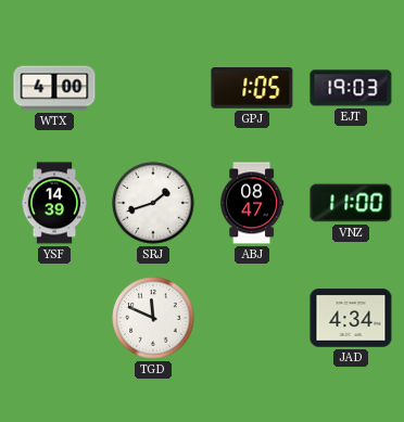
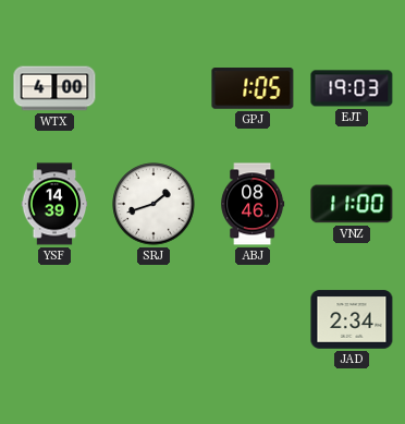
ABJ: 08:47 -> 08:46 (253, 204)
TGD: 11:49 -> none (153, 318)
JAD: 4:34 -> 2:34 (352, 319)
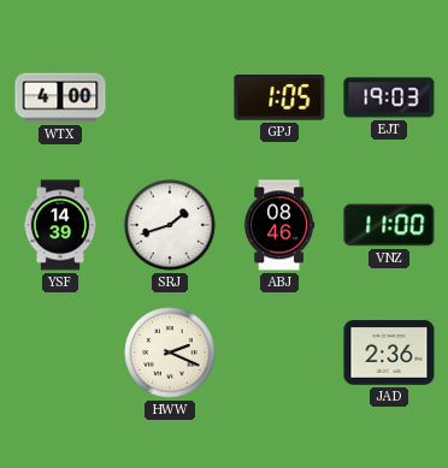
HWW: none -> 2:19 (170, 353)
JAD: 2:34 -> 2:36 (389, 353)
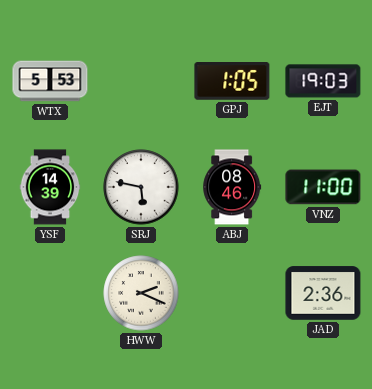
WTX: 4:00 -> 5:53 (50, 81)
SRJ: 1:42 -> 5:47 (141, 187)
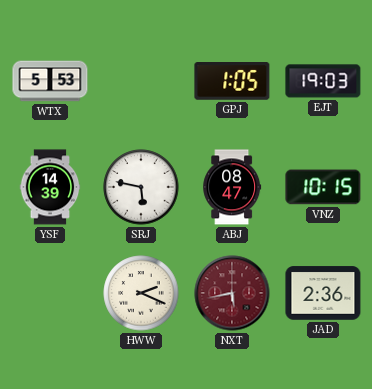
ABJ: 08:46 -> 08:47 (232, 187)
VNZ: 11:00 -> 10:15 (323, 187)
NXT: none -> 5:43 (232, 293)
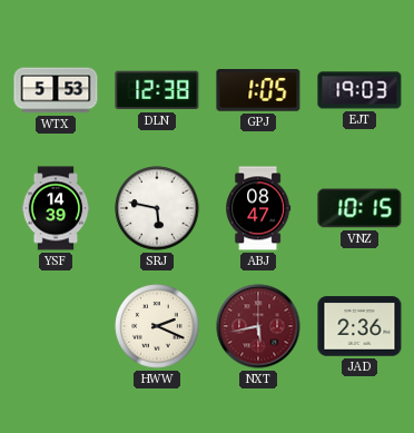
DLN: none -> 12:38 (157, 90)
